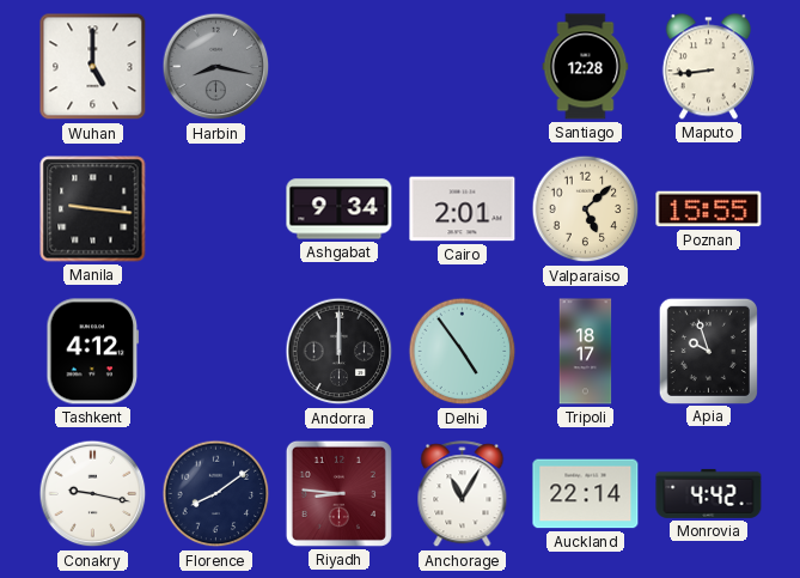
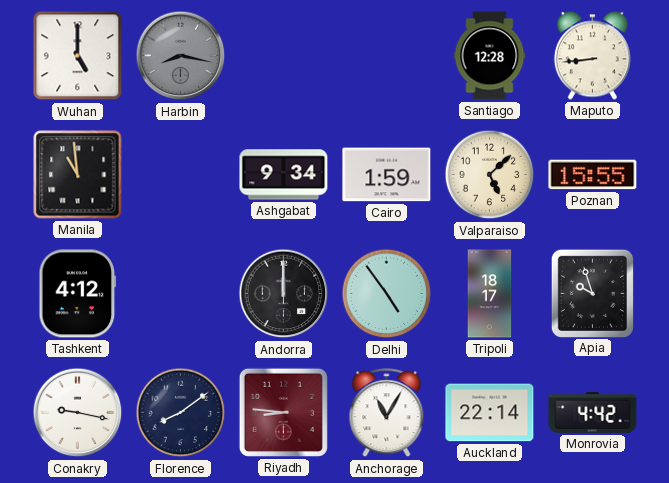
Manila: 9:16 -> 10:59 (78, 175)
Cairo: 2:01 -> 1:59 (387, 175)
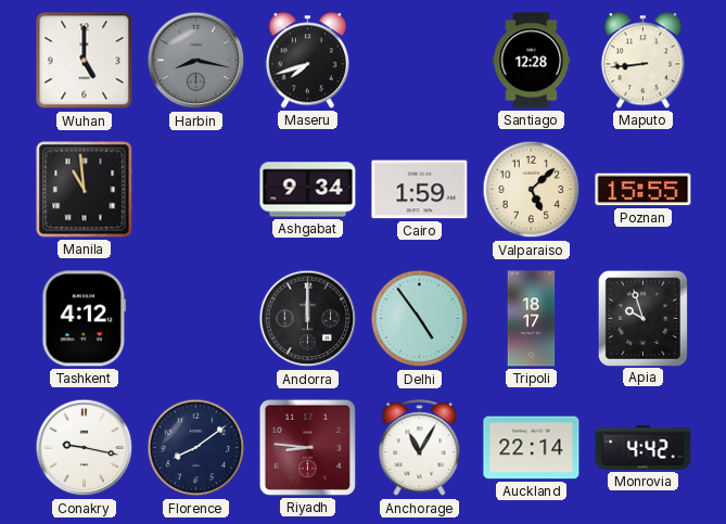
Maseru: none -> 7:42 (307, 61)
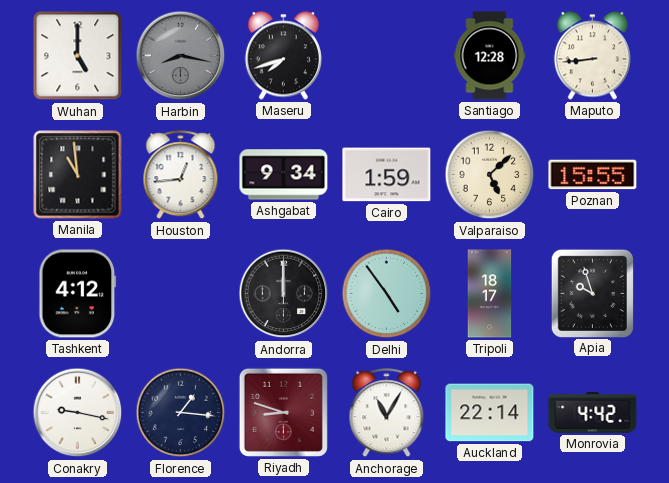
Houston: none -> 12:44 (181, 175)
Florence: 8:09 -> 1:16 (181, 413)
Riyadh: 8:46 -> 8:48 (283, 412)
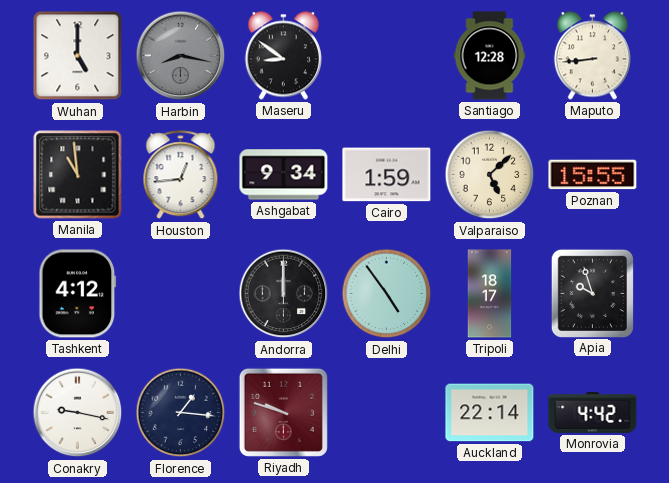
Maseru: 7:42 -> 8:51 (283, 56)
Riyadh: 8:48 -> 9:48 (283, 412)
Anchorage: 11:05 -> none (387, 413)
